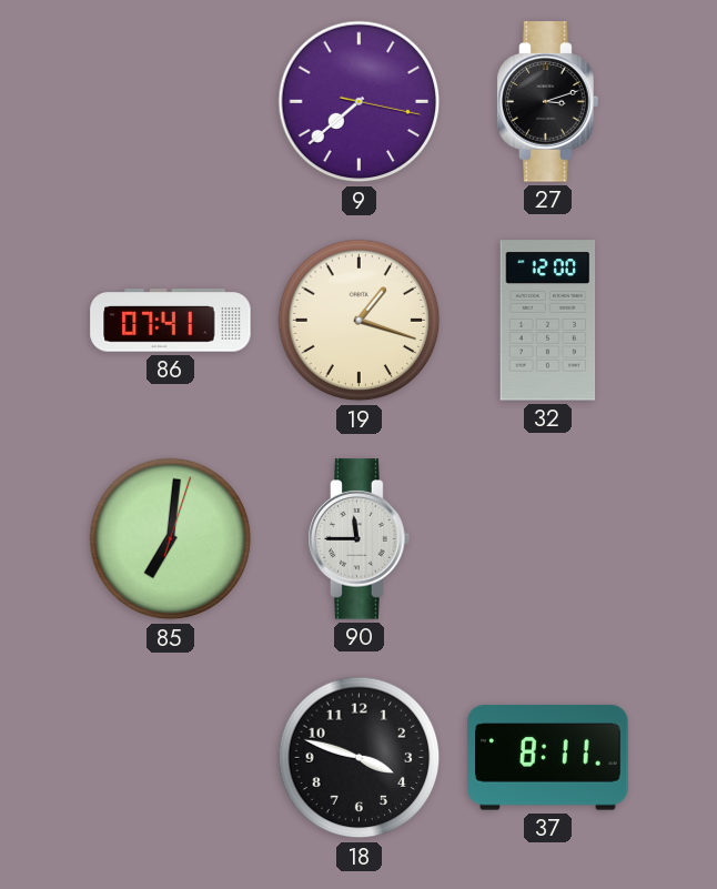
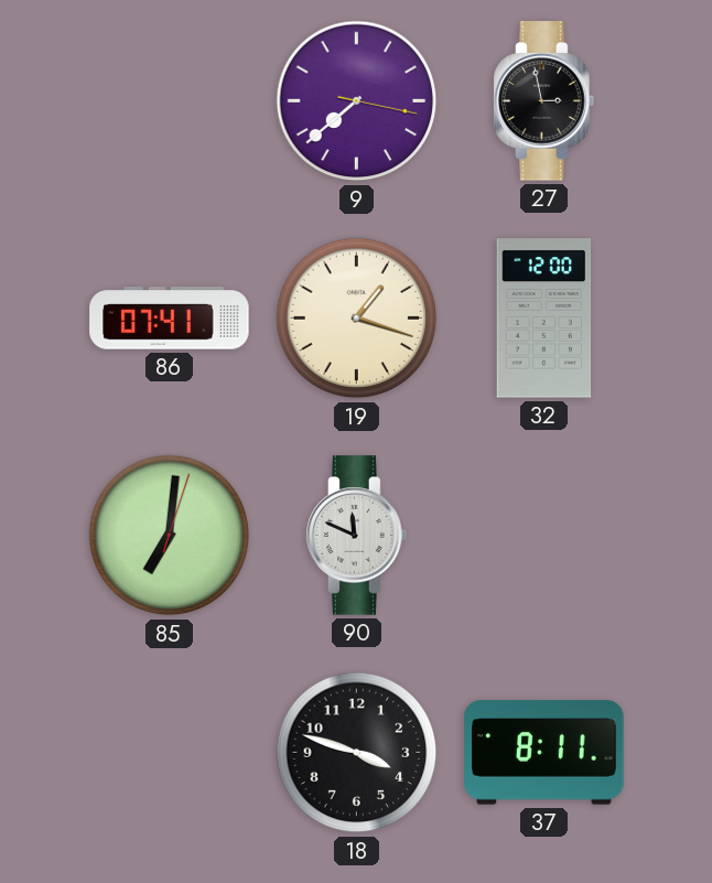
27: 3:12 -> 2:58 (544, 101)
90: 11:45 -> 11:49 (357, 536)
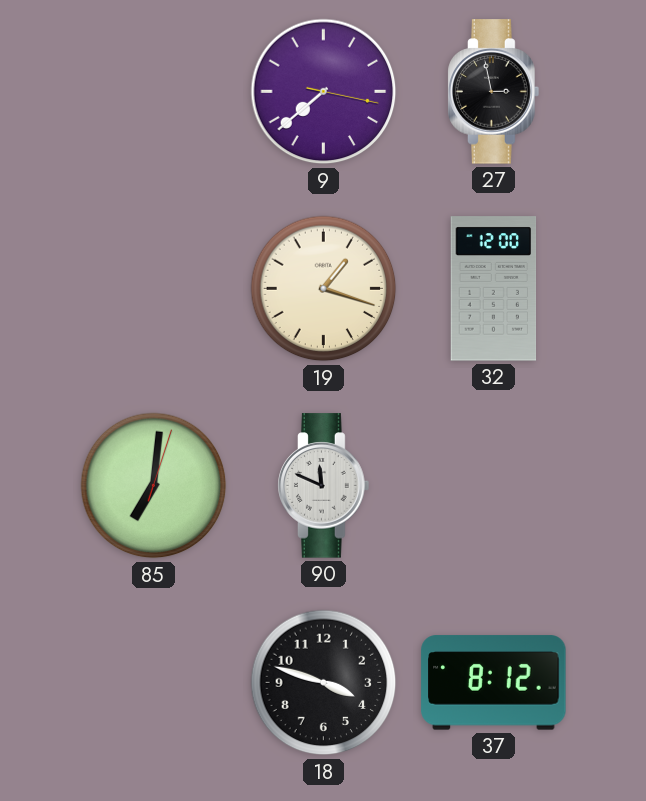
86: 07:41 -> none (170, 319)
37: 8:11 -> 8:12 (494, 683)
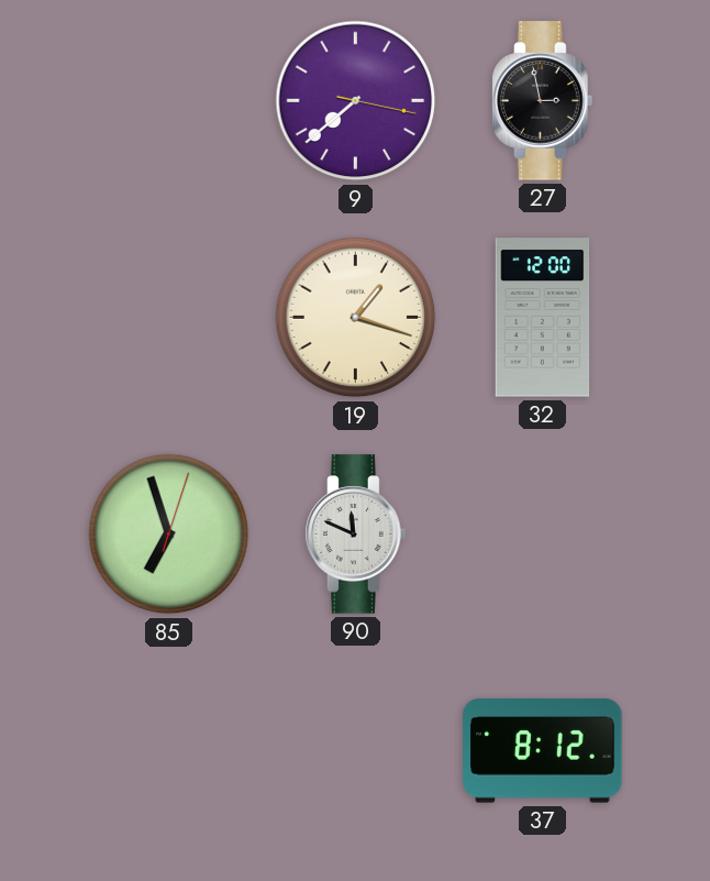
85: 7:01 -> 6:57 (169, 535)
18: 3:48 -> none (324, 683)
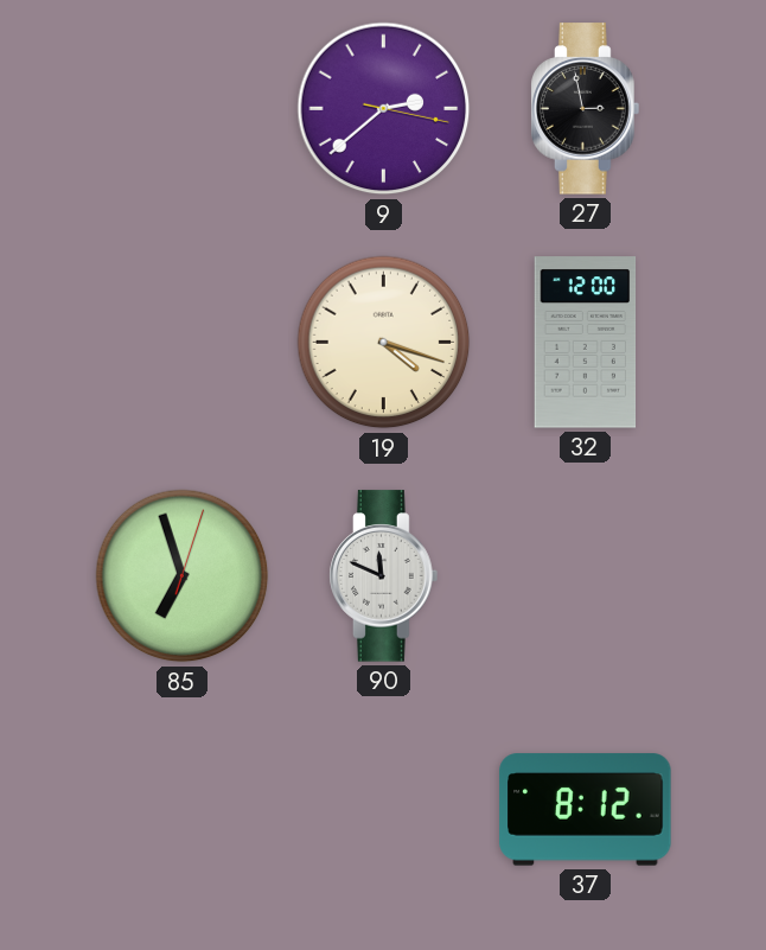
9: 7:38 -> 2:38 (384, 109)
19: 1:18 -> 4:18 (384, 343)
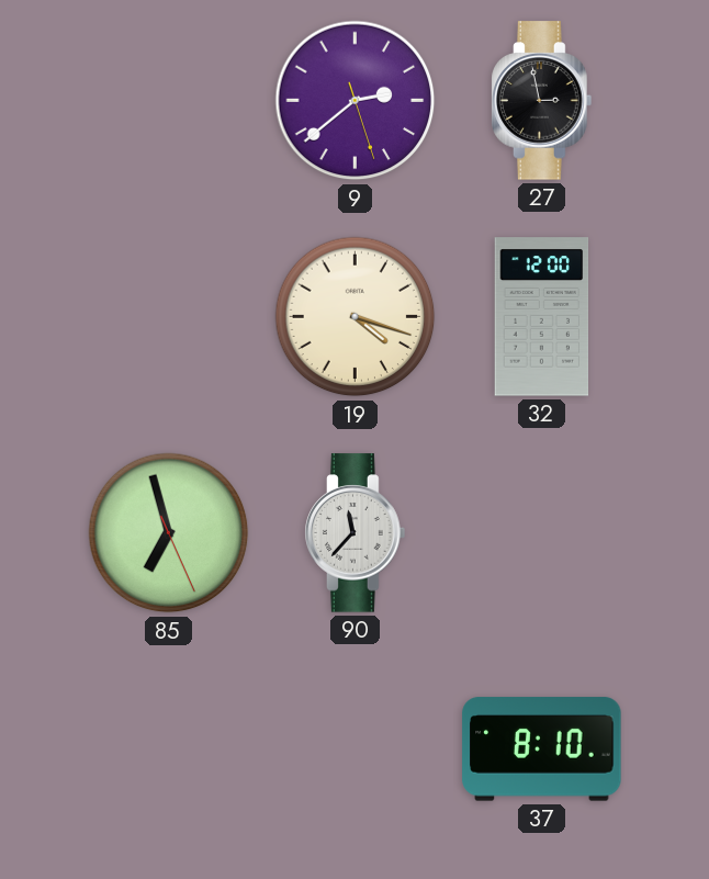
9: 2:38:17 -> 2:38:27 (356, 101)
85: 6:57:03 -> 6:57:26 (169, 533)
90: 11:49 -> 11:37 (356, 533)
37: 8:12 -> 8:10 (542, 750)
